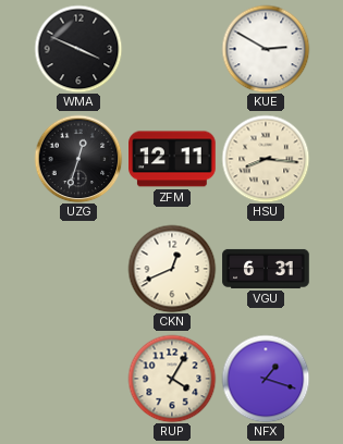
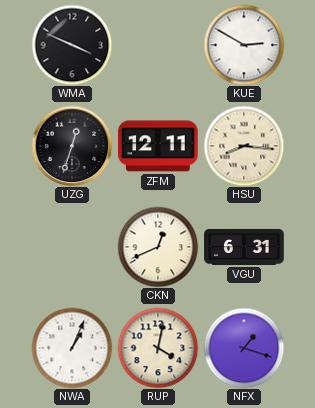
NWA: none -> 1:04 (72, 348)
RUP: 4:05 -> 4:02 (158, 348)
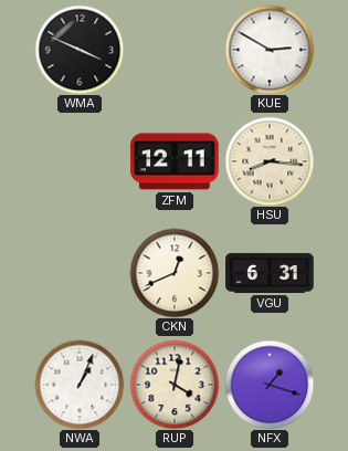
UZG: 12:33 -> none (72, 146)
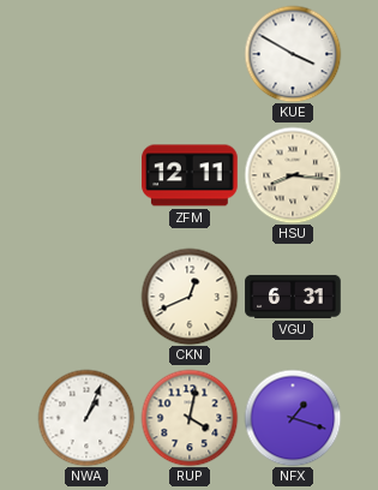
WMA: 3:49 -> none (80, 50)
KUE: 2:50 -> 3:50 (293, 54)
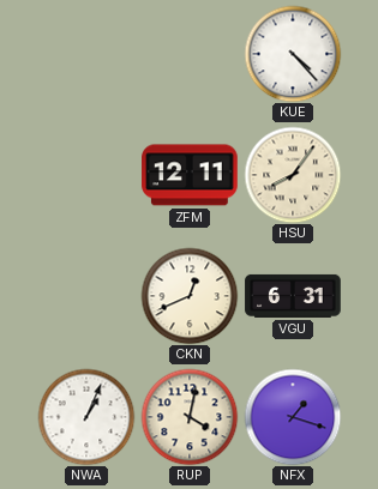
KUE: 3:50 -> 4:23 (293, 54)
HSU: 8:16 -> 8:06 (293, 175)
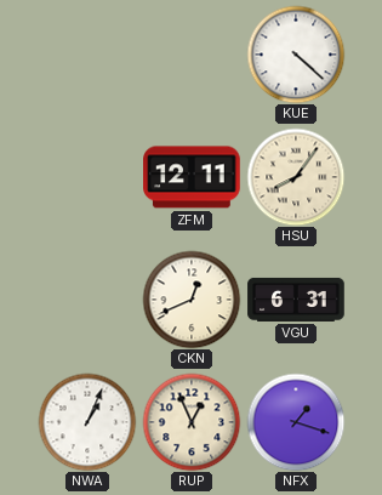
KUE: 4:23 -> 4:22 (296, 55)
RUP: 4:02 -> 12:56 (192, 422)
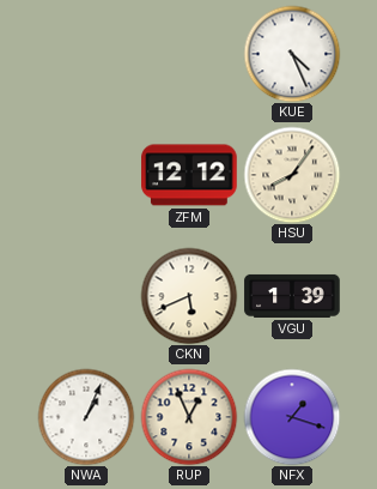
KUE: 4:22 -> 4:26 (292, 54)
ZFM: 12:11 -> 12:12 (189, 175)
CKN: 12:41 -> 5:41 (189, 296)
VGU: 6:31 -> 1:39 (292, 296)
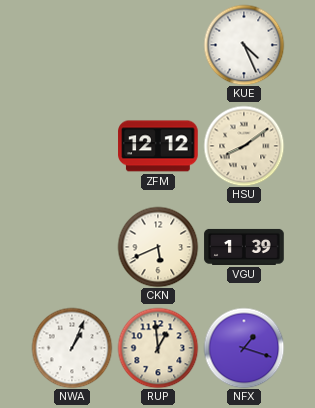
HSU: 8:06 -> 8:09 (244, 146)
RUP: 12:56 -> 12:59 (158, 348)
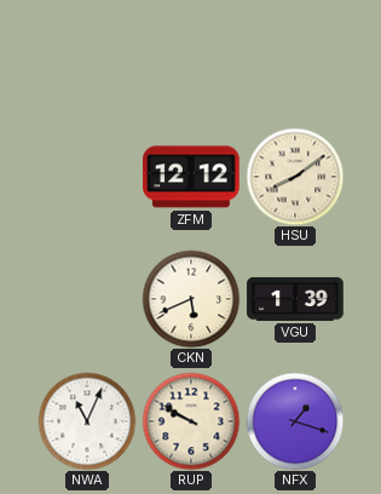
KUE: 4:26 -> none (244, 45)
NWA: 1:04 -> 11:04 (87, 421)
RUP: 12:59 -> 9:50 (191, 421)
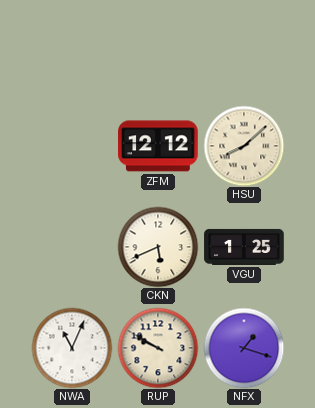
HSU: 8:09 -> 8:08 (244, 146)
VGU: 1:39 -> 1:25 (244, 247)
